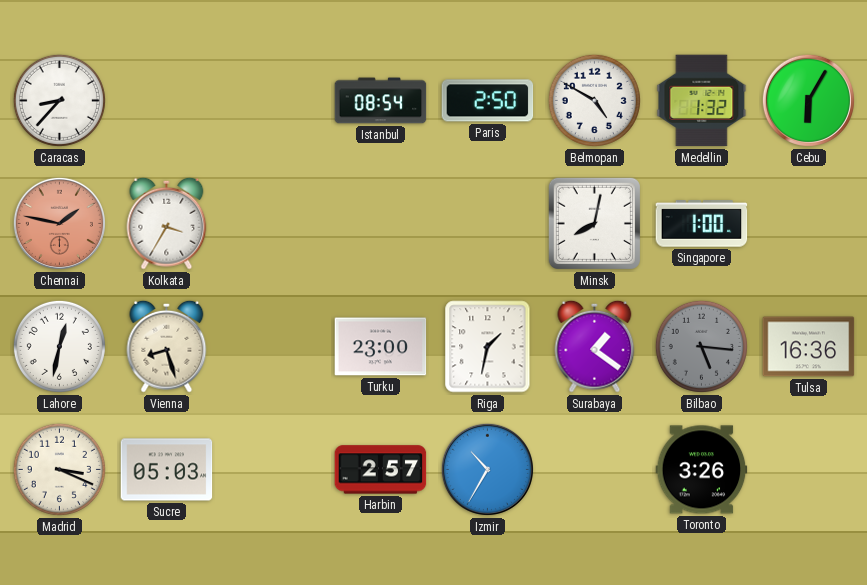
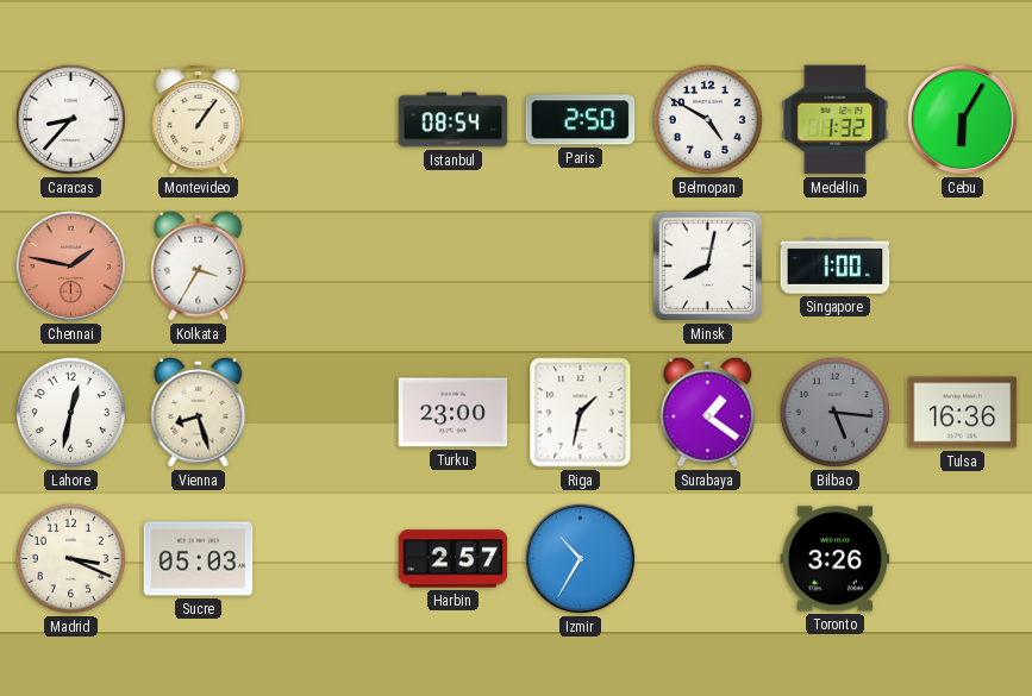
Montevideo: none -> 1:06 (199, 119)
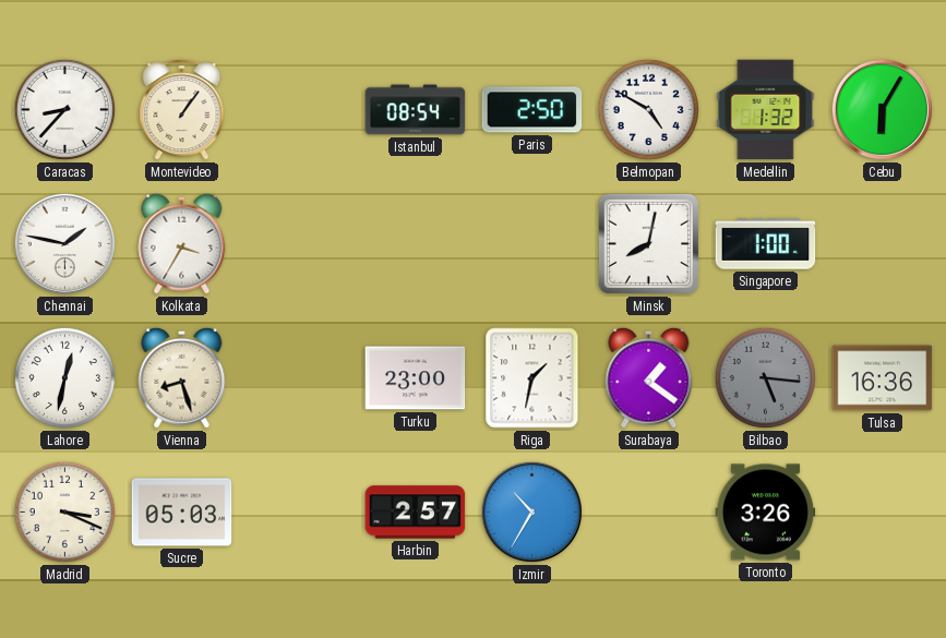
Chennai dial: salmon -> white (64, 243)
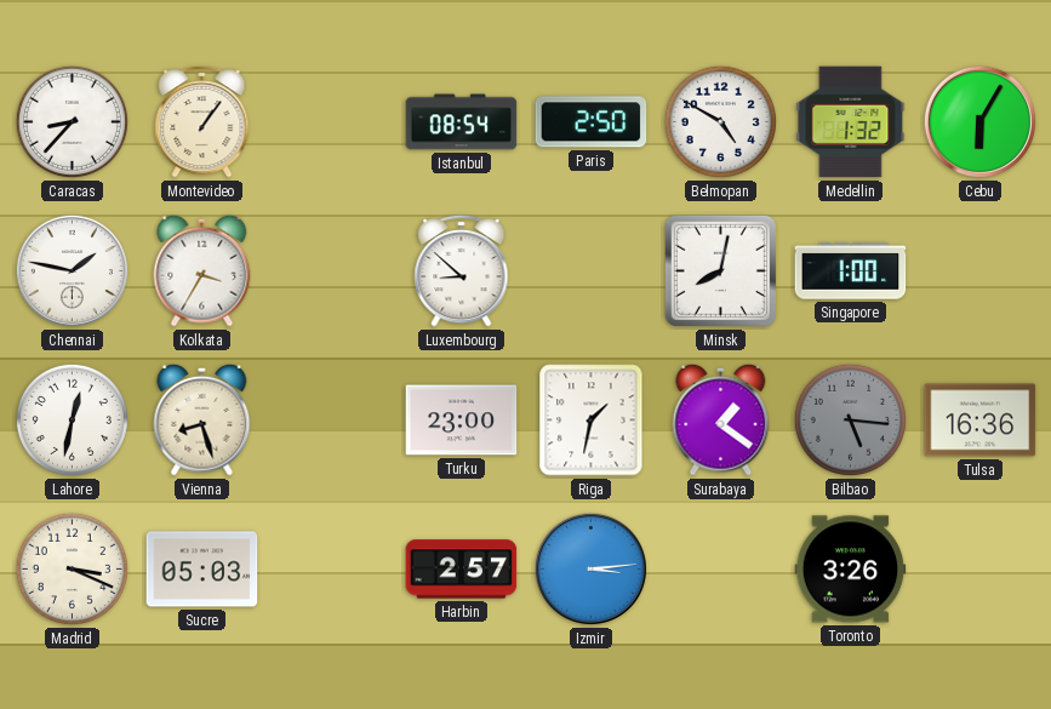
Luxembourg: none -> 8:52 (462, 270)
Izmir: 10:35 -> 3:14 (590, 568)
